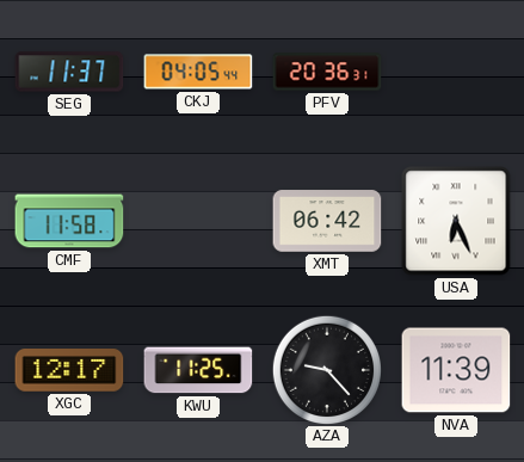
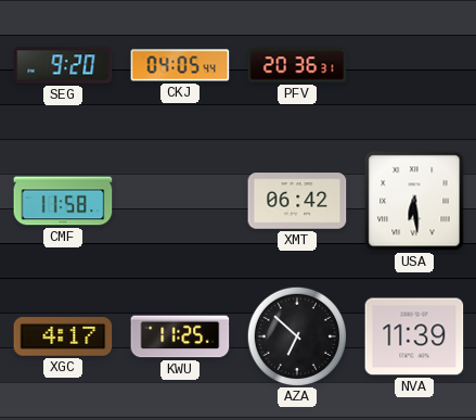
SEG: 11:37 -> 9:20 (63, 65)
USA: 6:26 -> 6:29 (414, 201)
XGC: 12:17 -> 4:17 (63, 336)
AZA: 9:23 -> 6:52 (296, 335)
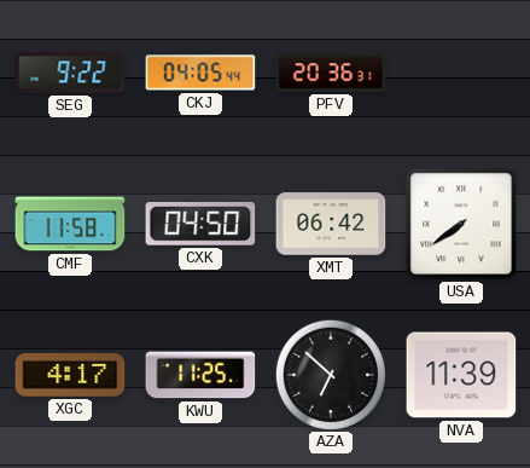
SEG: 9:20 -> 9:22 (70, 73)
CXK: none -> 04:50 (200, 225)
USA: 6:29 -> 7:39 (461, 224)
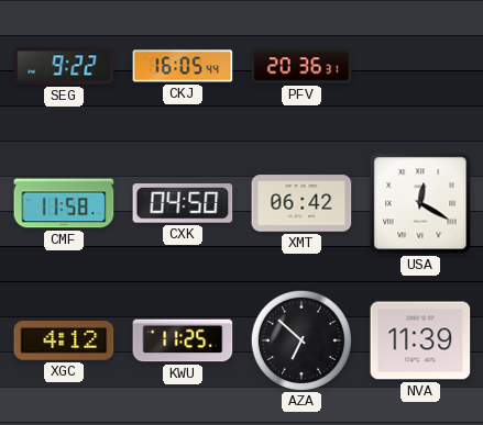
CKJ: 04:05 -> 16:05 (183, 66)
USA: 7:39 -> 12:20 (420, 203)
XGC: 4:17 -> 4:12 (64, 340)
